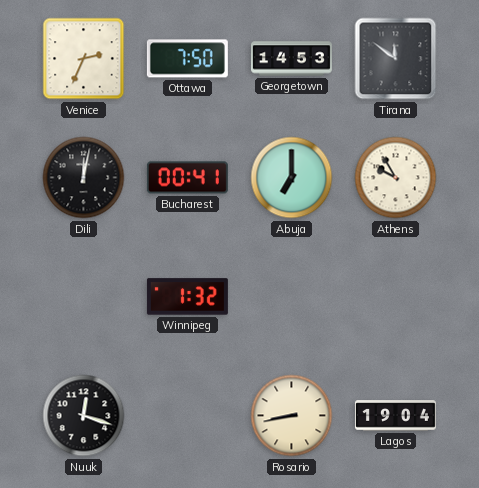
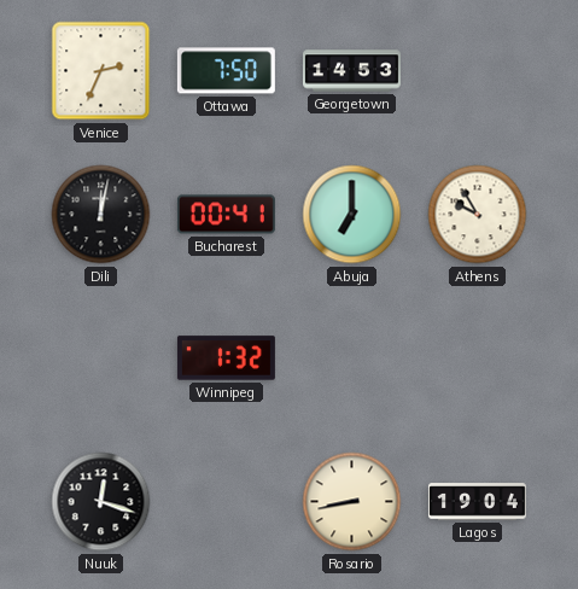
Tirana: 11:51 -> none (396, 59)
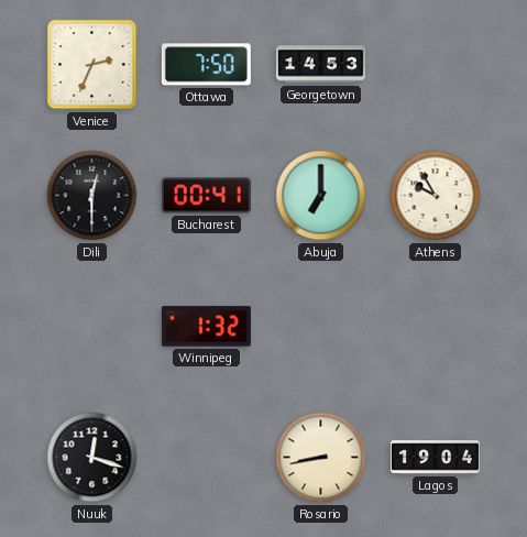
Dili: 12:02 -> 12:30 (92, 196)
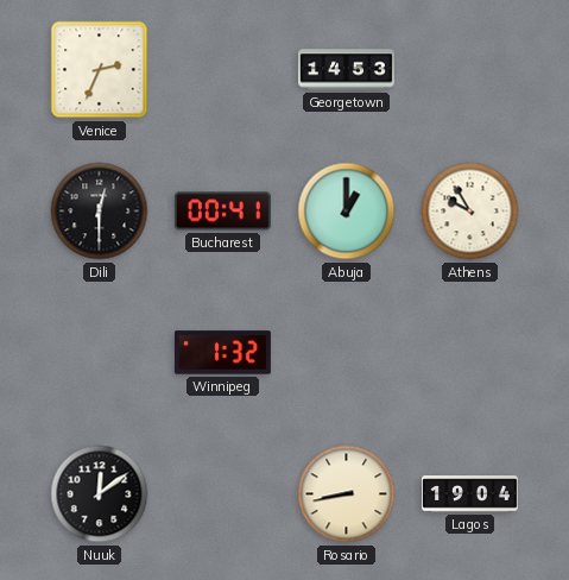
Ottawa: 7:50 -> none (206, 65)
Abuja: 7:00 -> 1:00 (347, 212)
Nuuk: 12:18 -> 12:09 (100, 494)
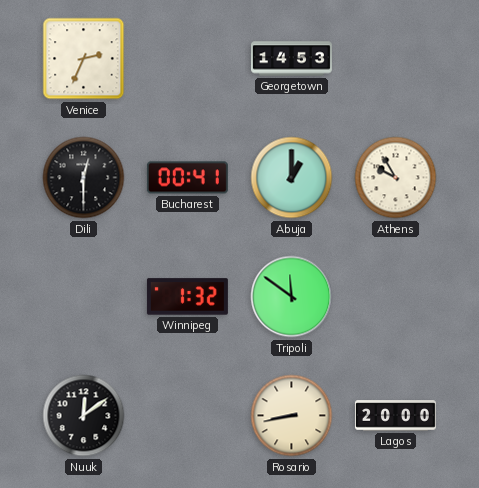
Tripoli: none -> 11:51 (292, 297)
Lagos: 19:04 -> 20:00 (395, 416)
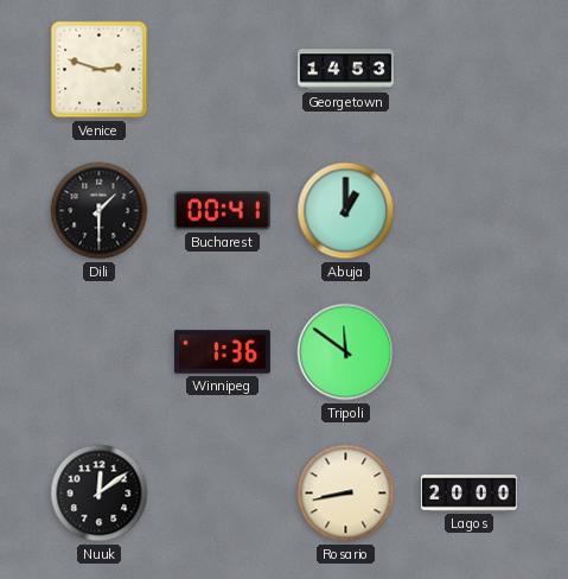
Venice: 2:34 -> 2:48 (100, 70)
Dili: 12:30 -> 1:30 (100, 211)
Athens: 9:55 -> none (396, 178)
Winnipeg: 1:32 -> 1:36 (222, 352)
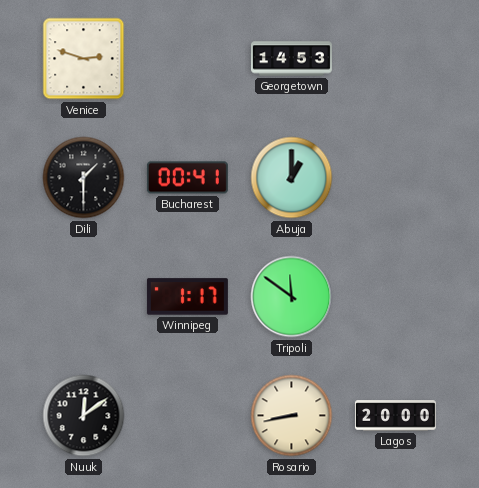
Winnipeg: 1:36 -> 1:17 (187, 297)
